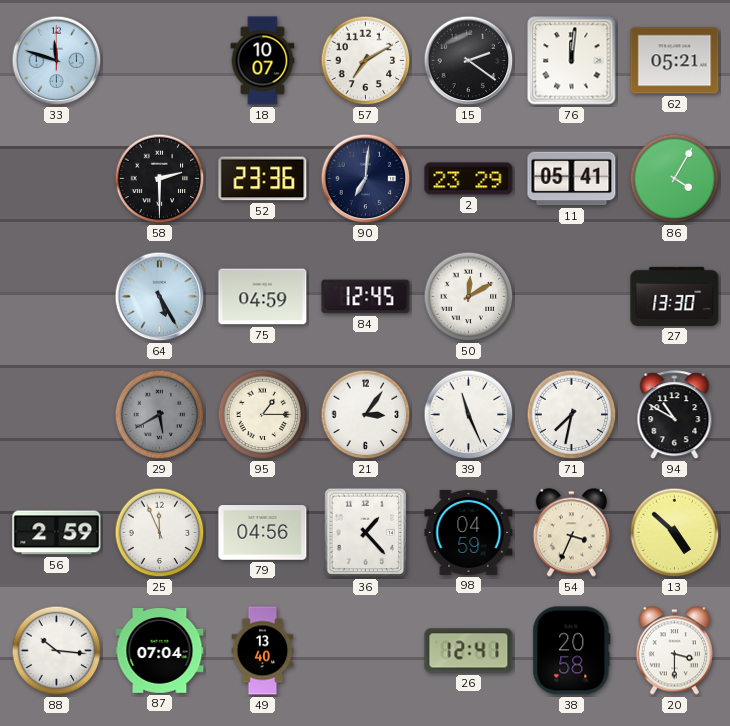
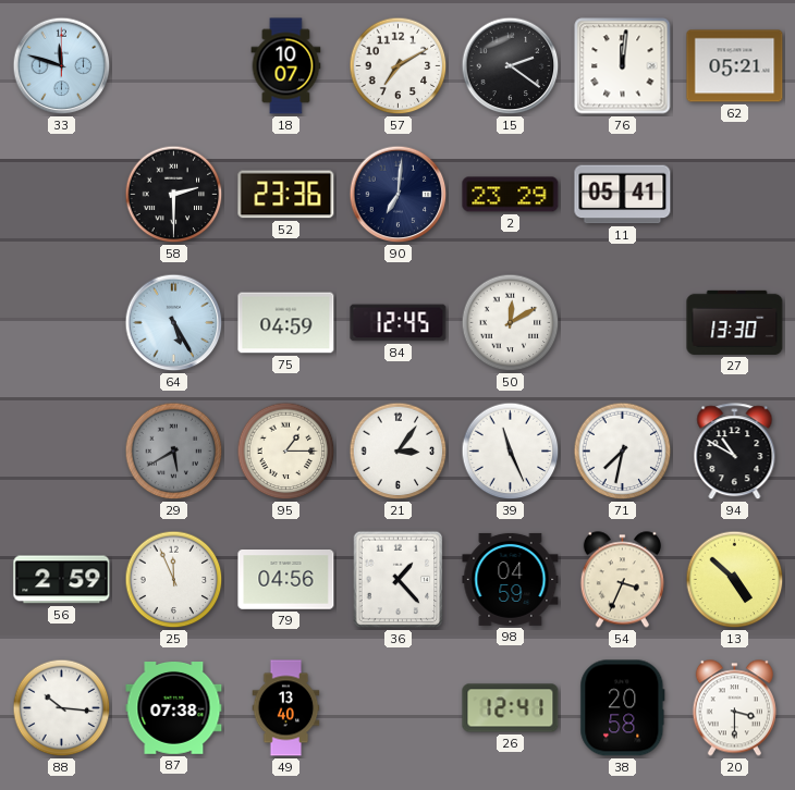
86: 4:05 -> none (675, 179)
87: 07:04 -> 07:38 (174, 708)
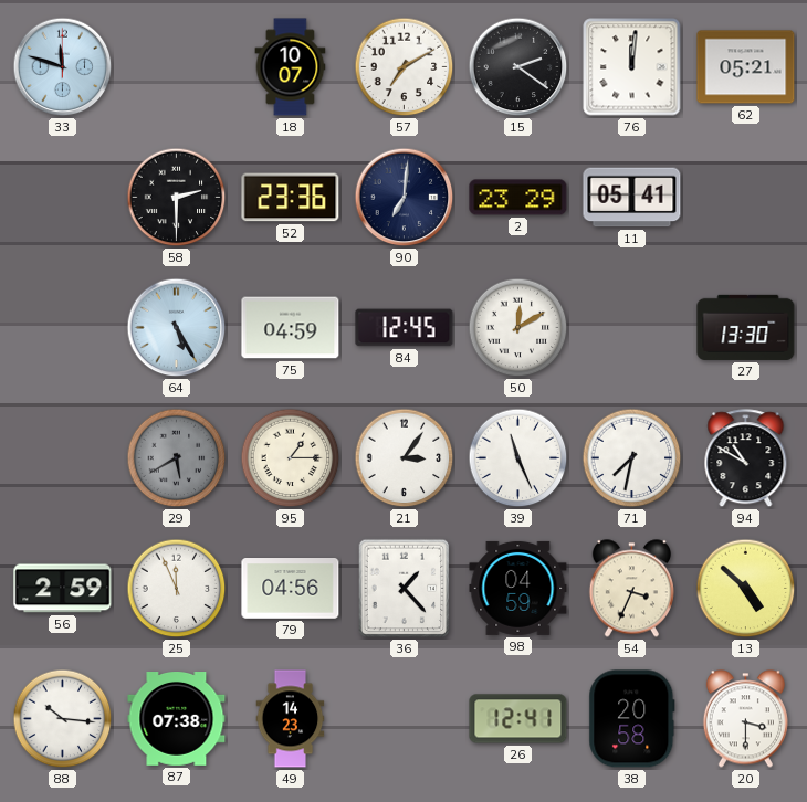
49: 13:40 -> 14:23 (291, 719)
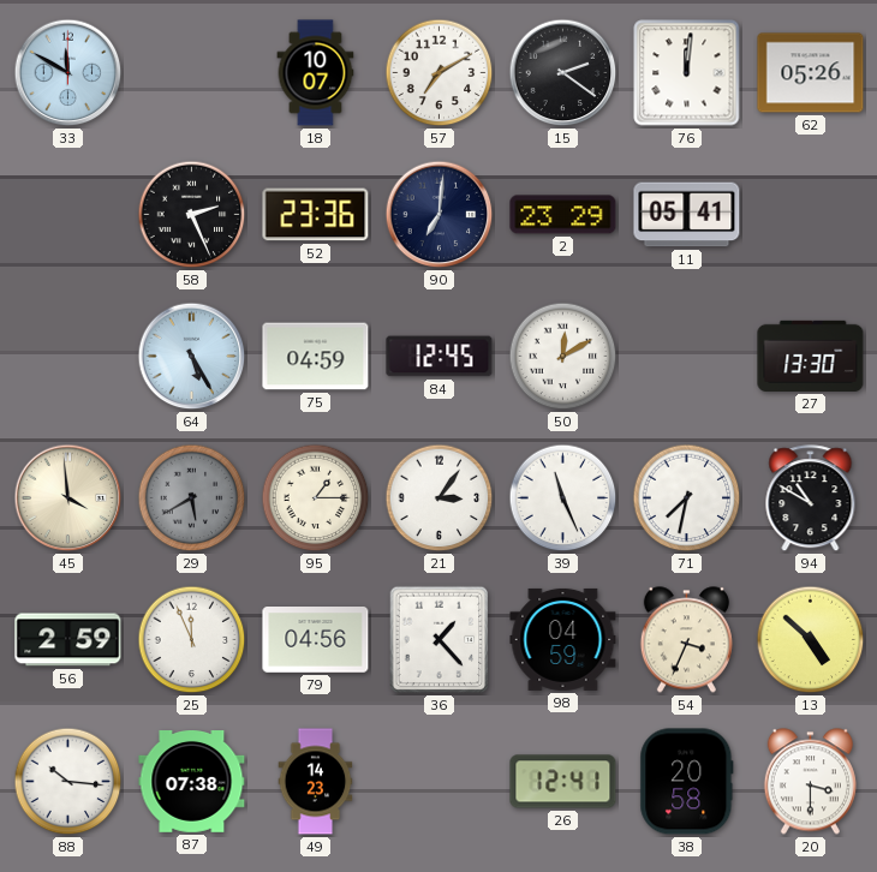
33: 11:48 -> 11:50 (68, 73)
62: 05:21 -> 05:26 (811, 73)
58: 2:30 -> 2:26 (192, 215)
45: none -> 3:59 (68, 498)
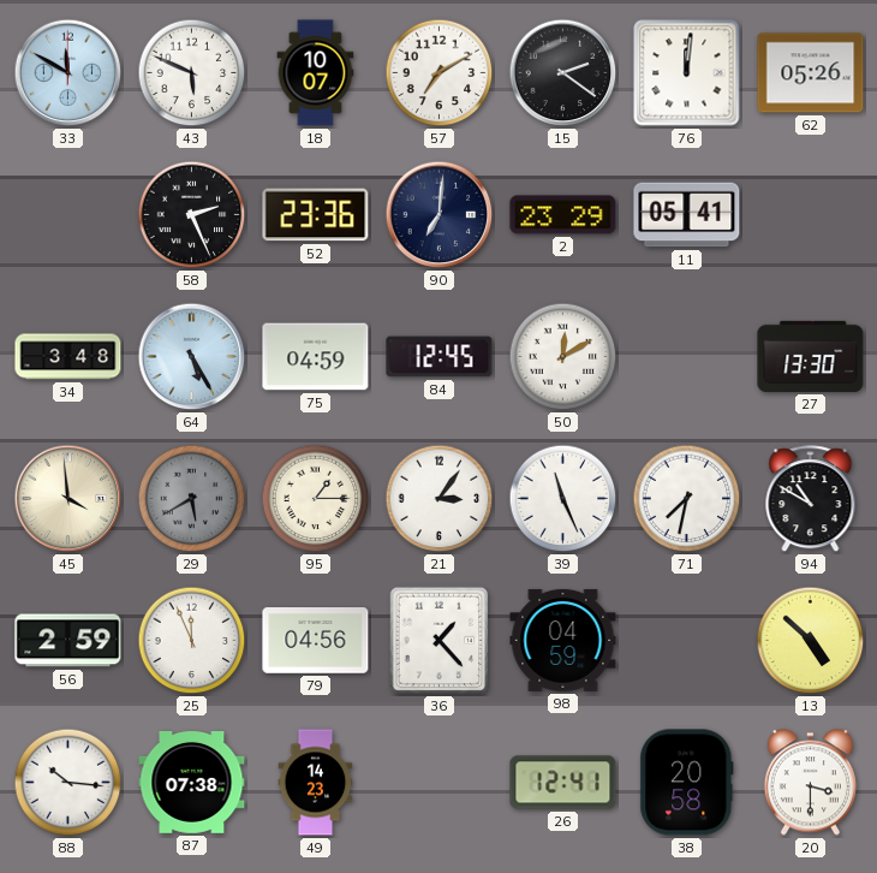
43: none -> 5:49 (192, 73)
34: none -> 3:48 (68, 357)
54: 3:34 -> none (686, 640)
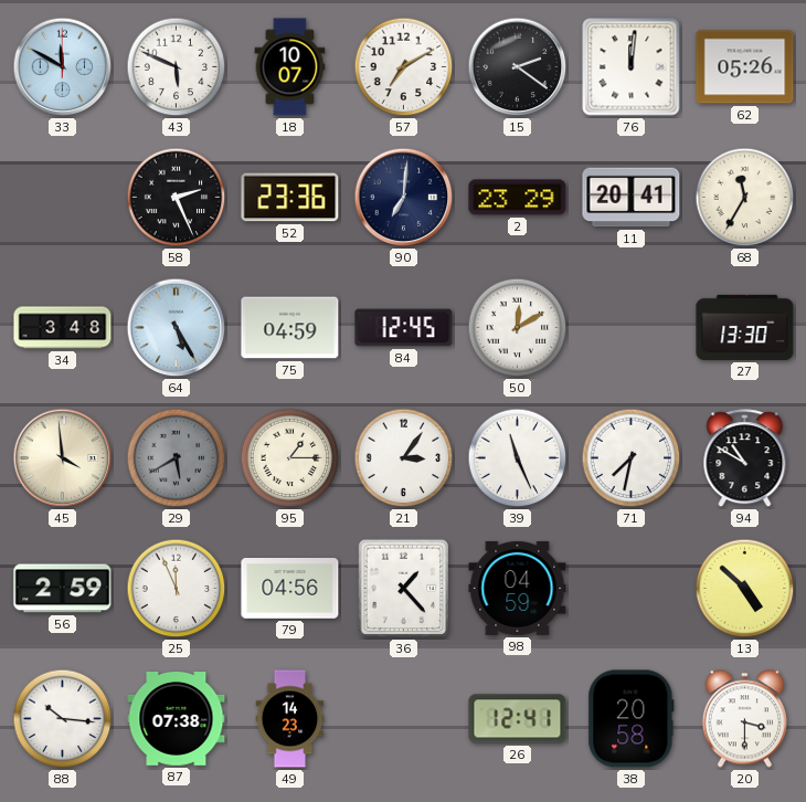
11: 05:41 -> 20:41 (632, 198)
68: none -> 11:35 (745, 198)
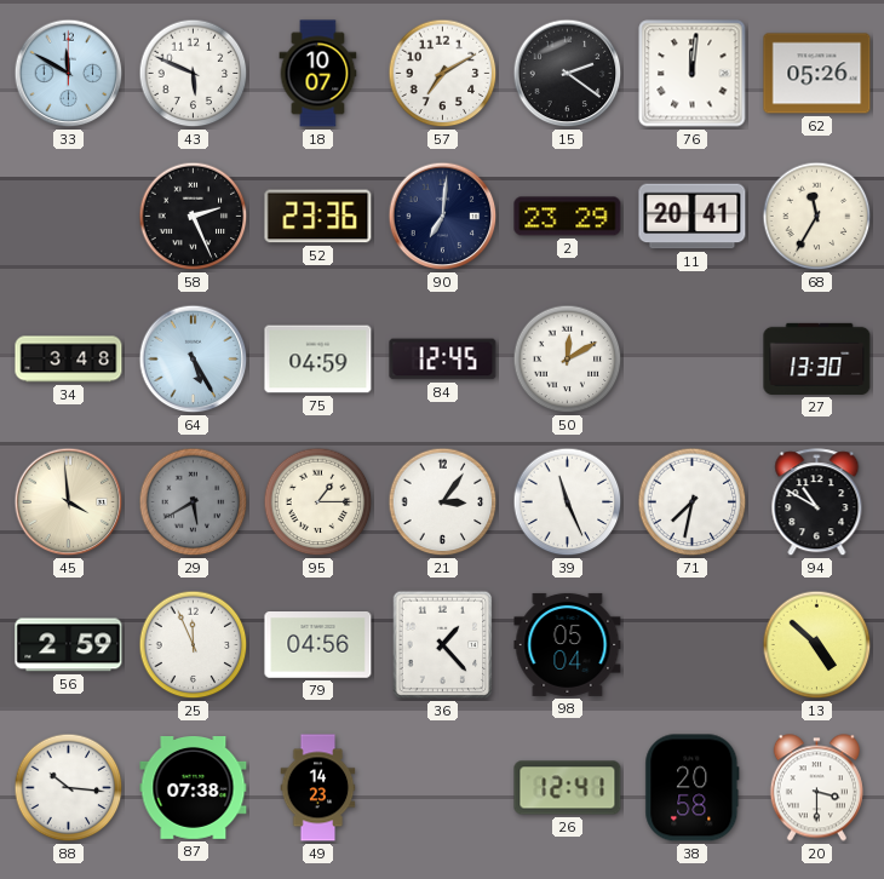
98: 04:59 -> 05:04 (568, 644)
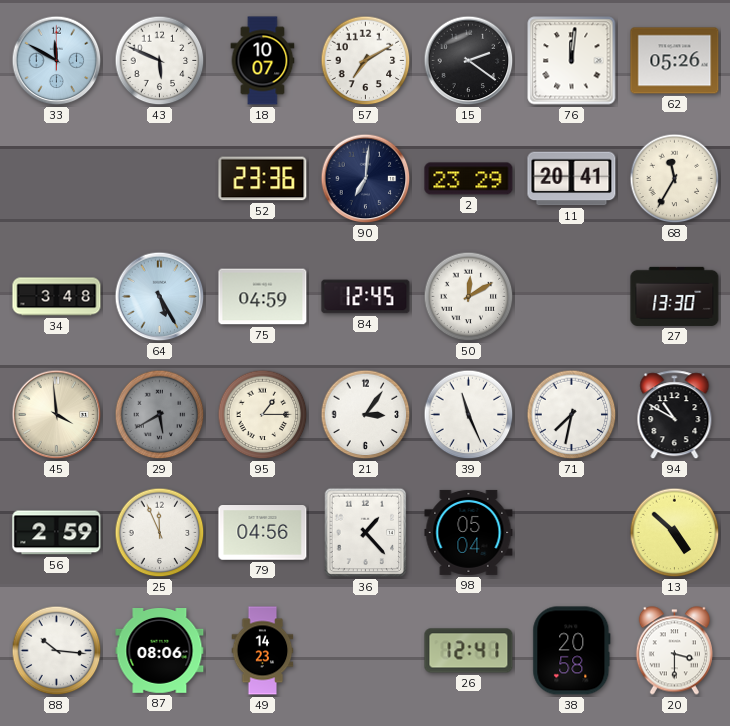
58: 2:26 -> none (194, 217)
87: 07:38 -> 08:06 (160, 651)
